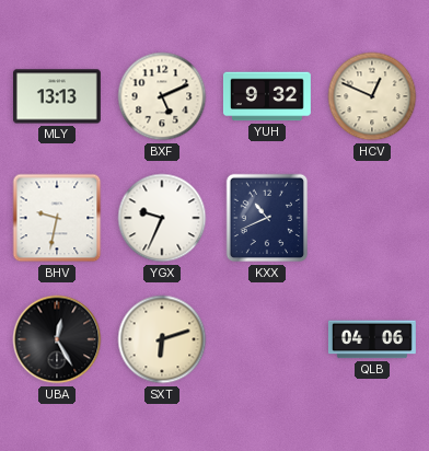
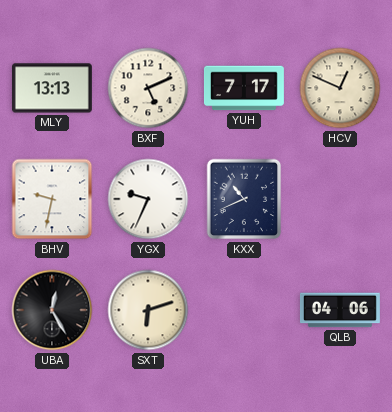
YUH: 9:32 -> 7:17 (244, 88)
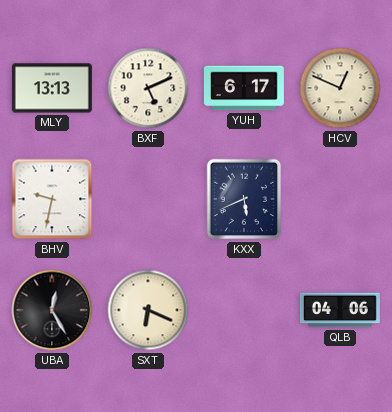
YUH: 7:17 -> 6:17 (244, 88)
YGX: 9:34 -> none (148, 199)
KXX: 10:41 -> 5:41 (244, 199)
SXT: 6:12 -> 6:19 (148, 310)
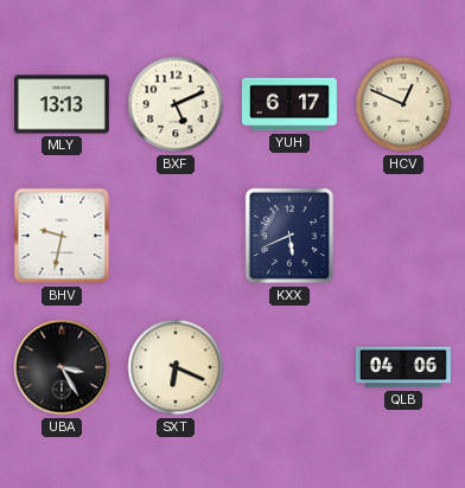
UBA: 12:25 -> 3:25 (62, 367)
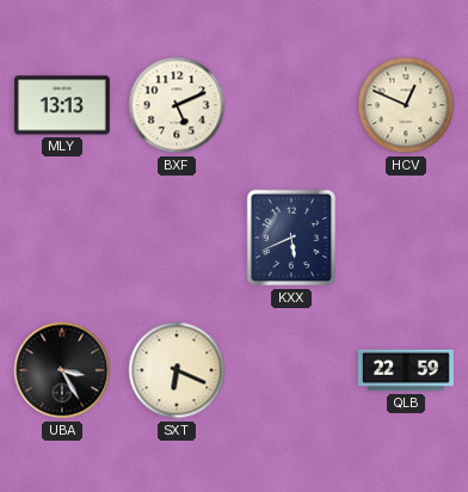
YUH: 6:17 -> none (289, 104)
BHV: 9:32 -> none (62, 236)
QLB: 04:06 -> 22:59 (406, 370)
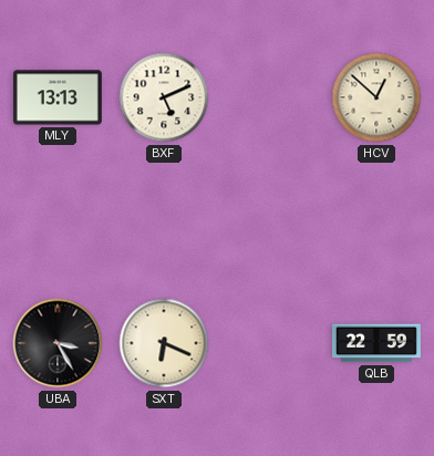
HCV: 12:49 -> 12:52 (376, 97)
KXX: 5:41 -> none (291, 238)
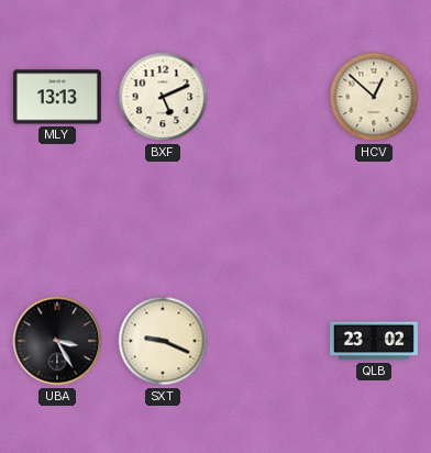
SXT: 6:19 -> 9:19 (163, 341)
QLB: 22:59 -> 23:02 (374, 341)
